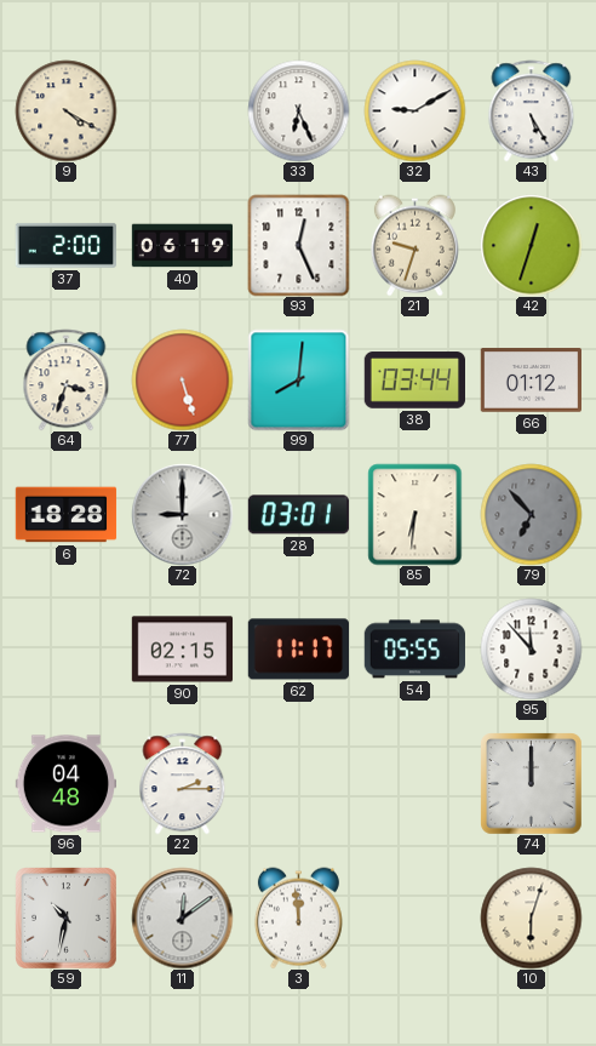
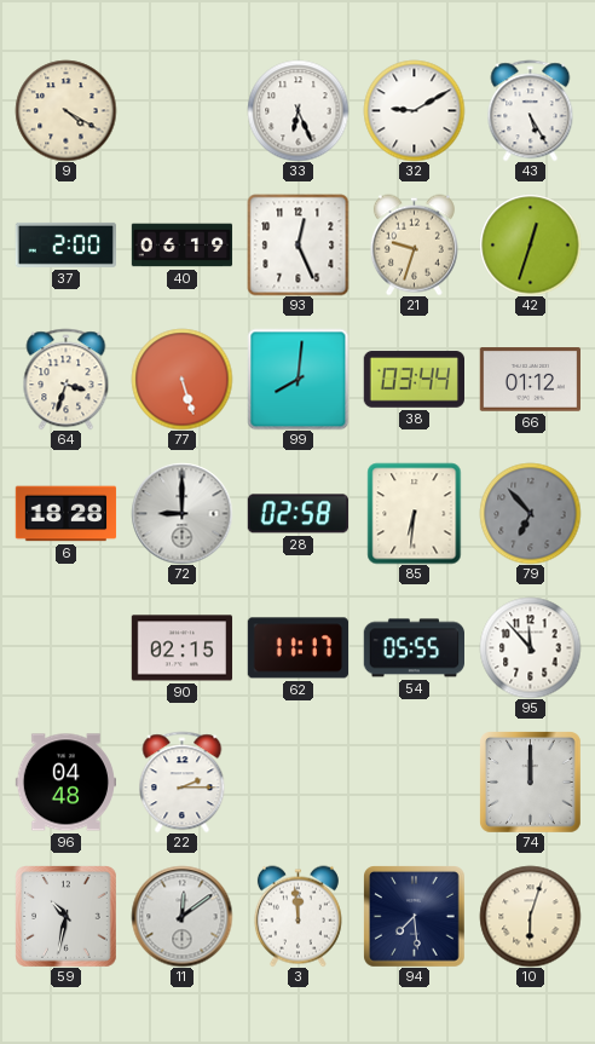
28: 03:01 -> 02:58 (297, 514)
94: none -> 7:29 (415, 917)
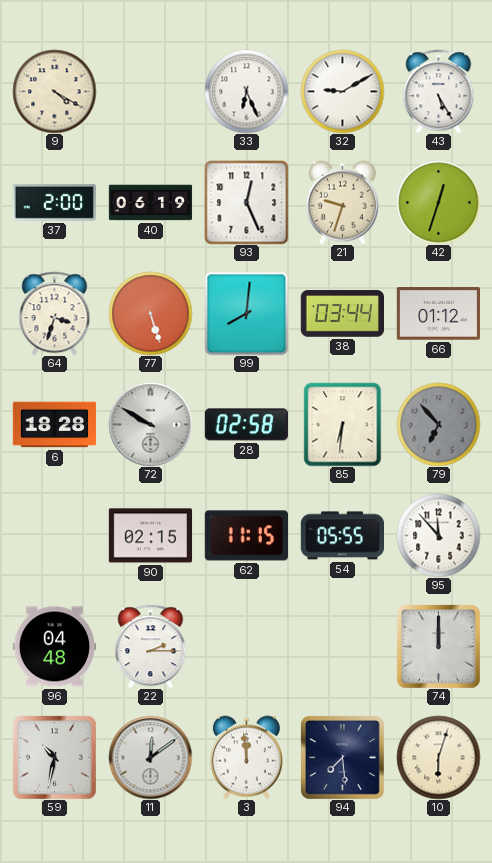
72: 9:00 -> 9:50 (150, 424)
62: 11:17 -> 11:15 (246, 536)
